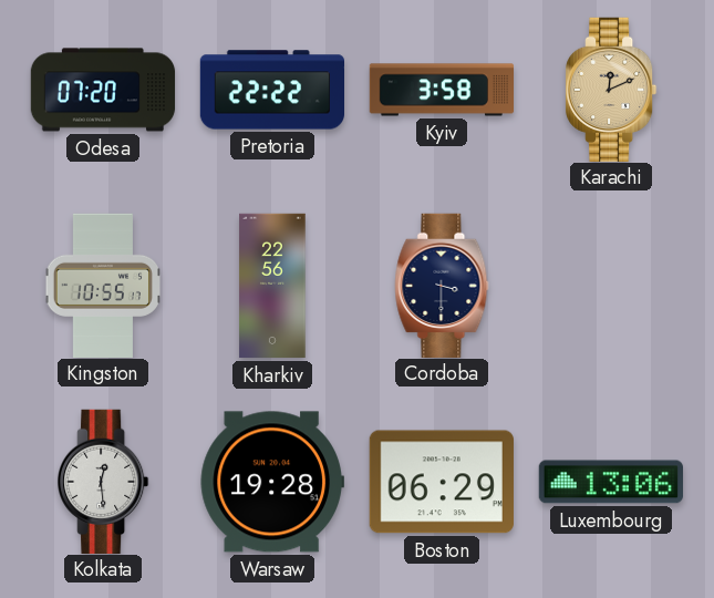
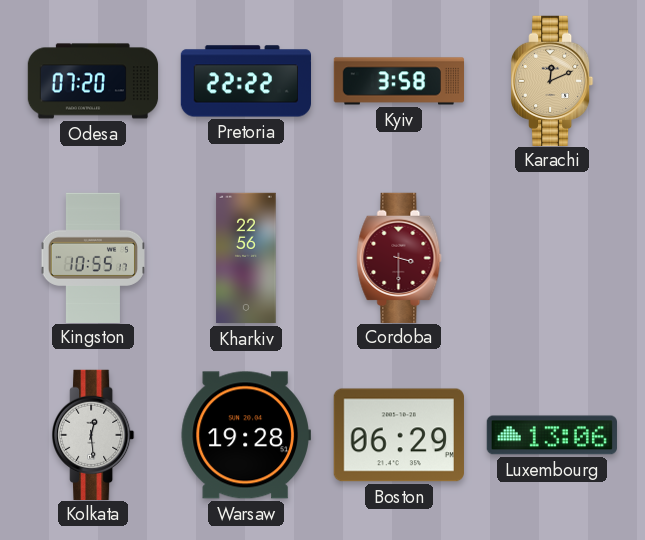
Cordoba dial: navy -> burgundy (399, 257)
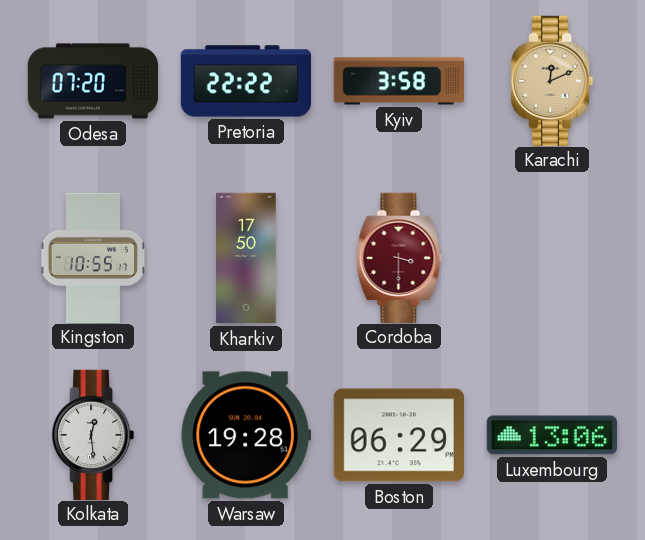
Kharkiv: 22:56 -> 17:50 (246, 258)
